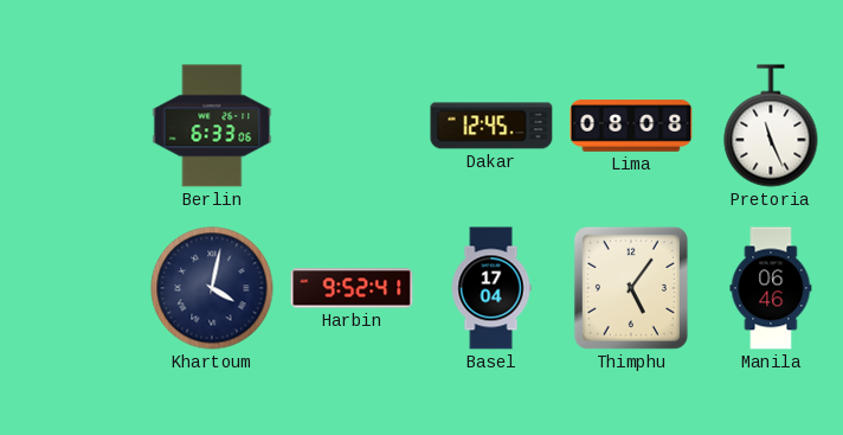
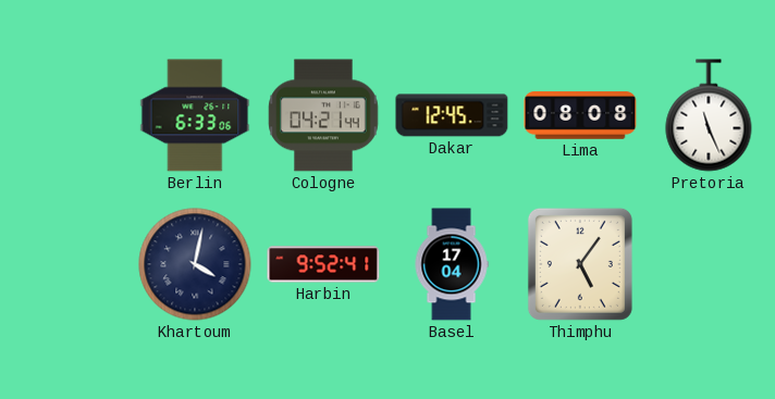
Cologne: none -> 04:21 (323, 115)
Manila: 06:46 -> none (771, 288)
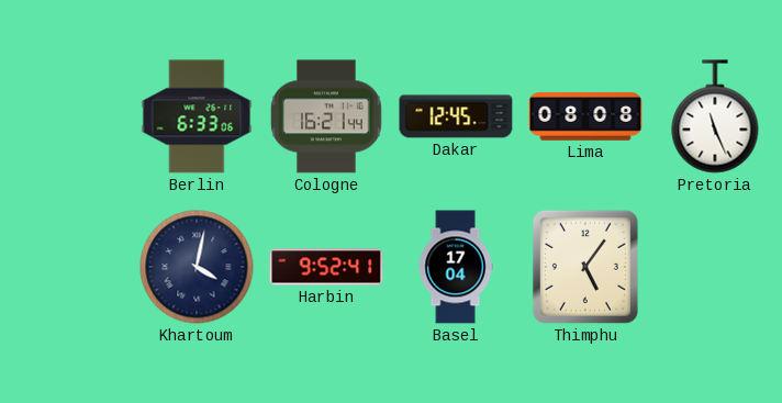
Cologne: 04:21 -> 16:21 (326, 116)
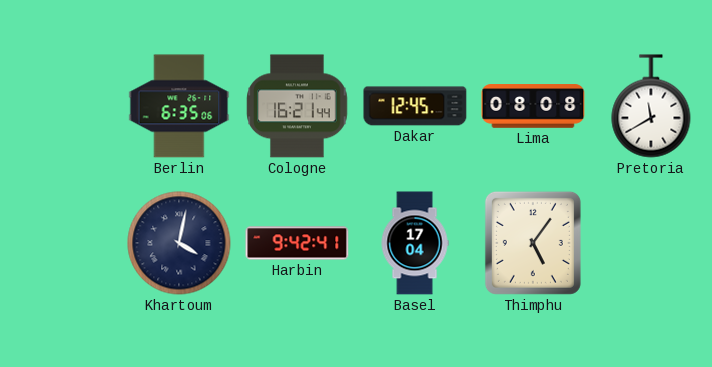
Berlin: 6:33 -> 6:35 (179, 106)
Pretoria: 11:26 -> 11:40 (651, 106)
Harbin: 9:52 -> 9:42 (297, 243)
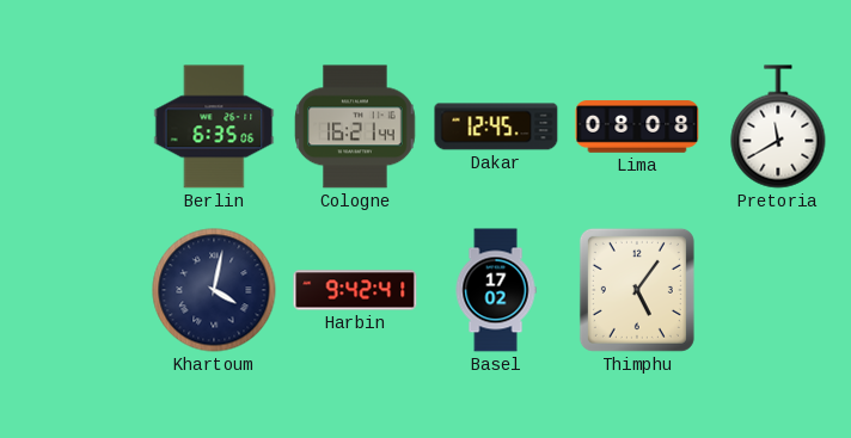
Basel: 17:04 -> 17:02 (496, 290)
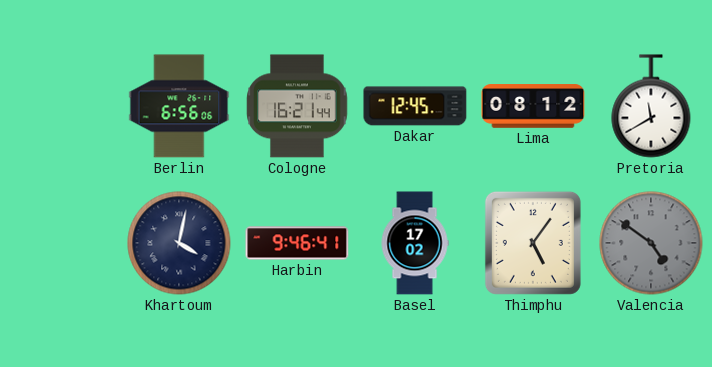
Berlin: 6:35 -> 6:56 (179, 106)
Lima: 08:08 -> 08:12 (533, 106)
Harbin: 9:42 -> 9:46 (297, 243)
Valencia: none -> 4:51 (651, 243)
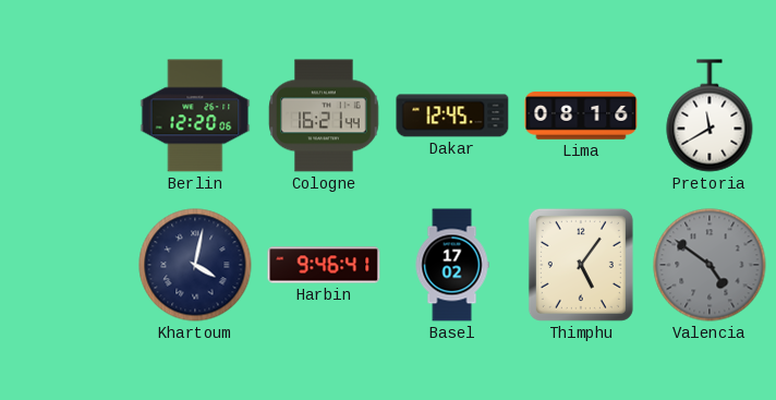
Berlin: 6:56 -> 12:20 (195, 116)
Lima: 08:12 -> 08:16 (581, 116)
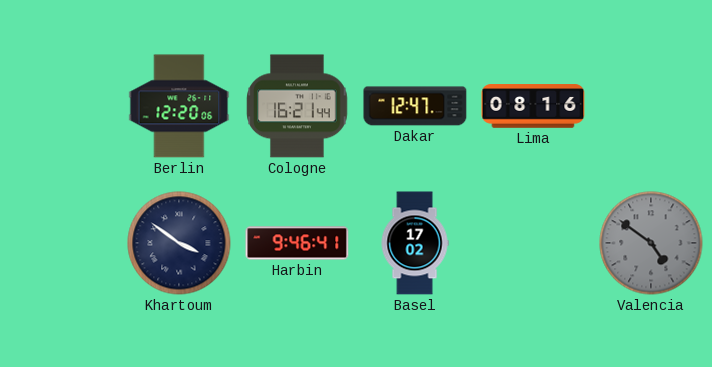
Dakar: 12:45 -> 12:47 (415, 106)
Pretoria: 11:40 -> none (710, 116)
Khartoum: 4:02 -> 3:51 (179, 243)
Thimphu: 5:06 -> none (581, 265)
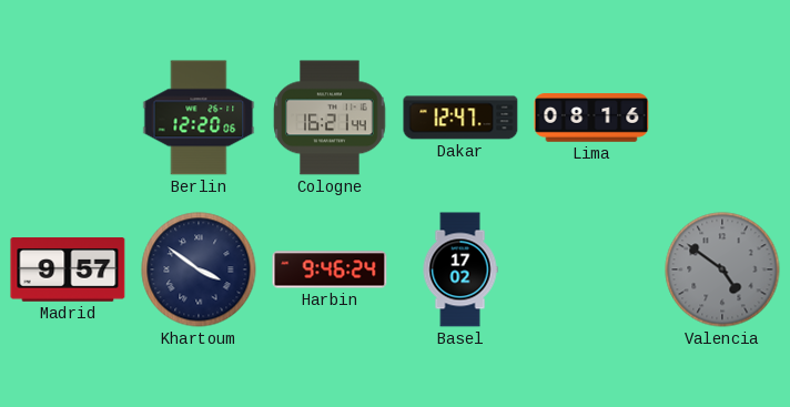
Madrid: none -> 9:57 (68, 269)
Harbin: 9:46:41 -> 9:46:24 (330, 269)
